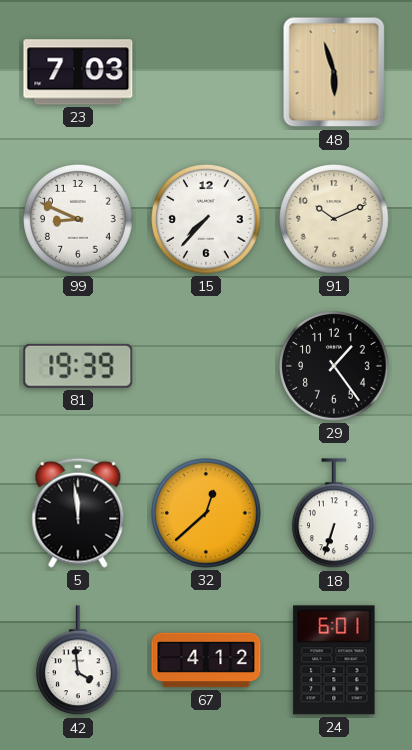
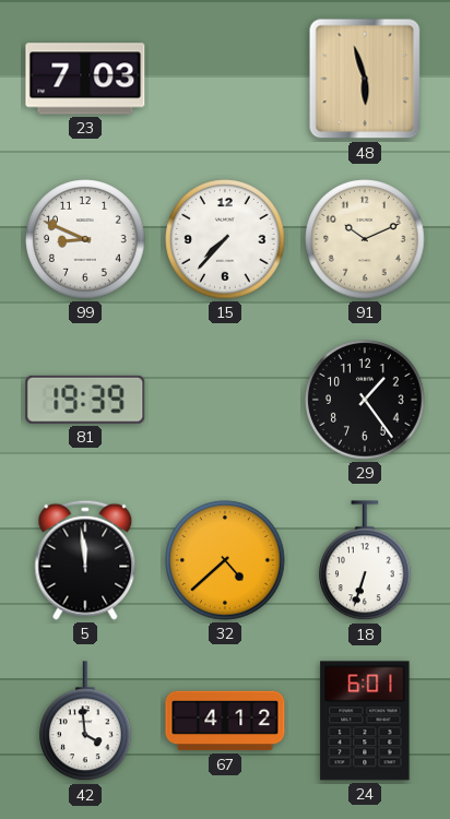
32: 12:38 -> 4:38 (225, 560)
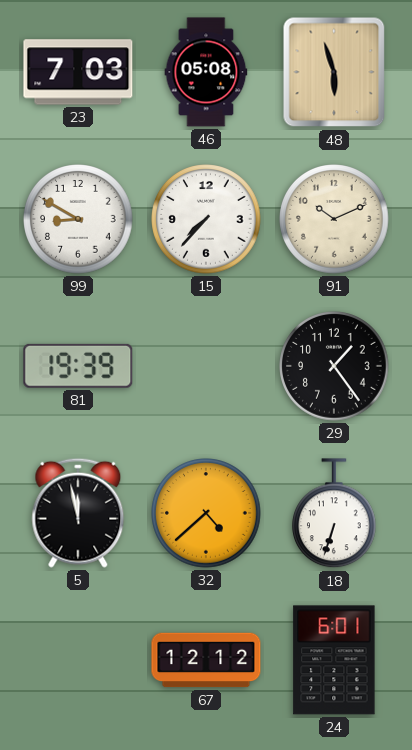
46: none -> 05:08 (206, 72)
99: 8:49 -> 8:50 (78, 219)
5: 11:59 -> 11:58 (78, 513)
42: 3:59 -> none (86, 722)
67: 4:12 -> 12:12 (206, 660)
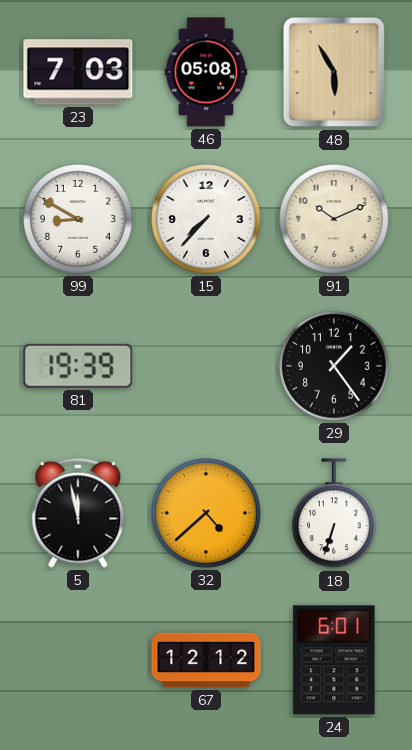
48: 5:57 -> 5:55 (334, 72)
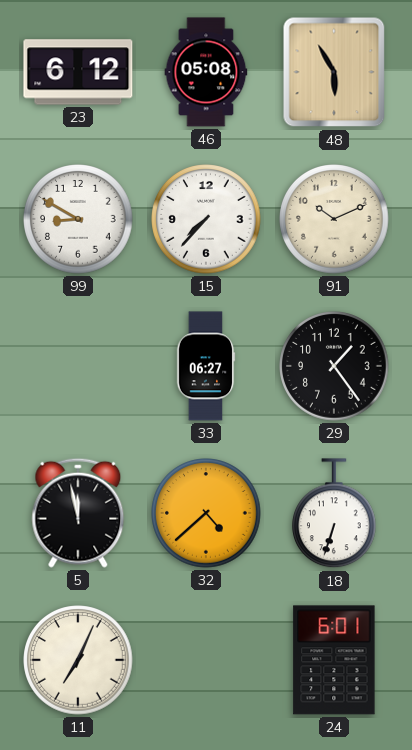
23: 7:03 -> 6:12 (78, 72)
81: 19:39 -> none (78, 366)
33: none -> 06:27 (206, 366)
11: none -> 7:04 (78, 660)
67: 12:12 -> none (206, 660)
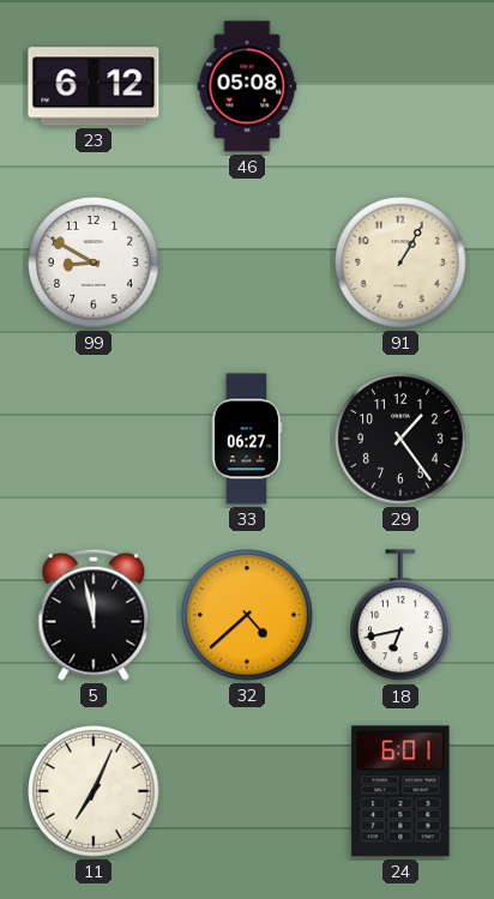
48: 5:55 -> none (334, 72)
15: 7:37 -> none (206, 219)
91: 10:11 -> 1:05 (400, 263)
18: 6:33 -> 6:43 (402, 616)
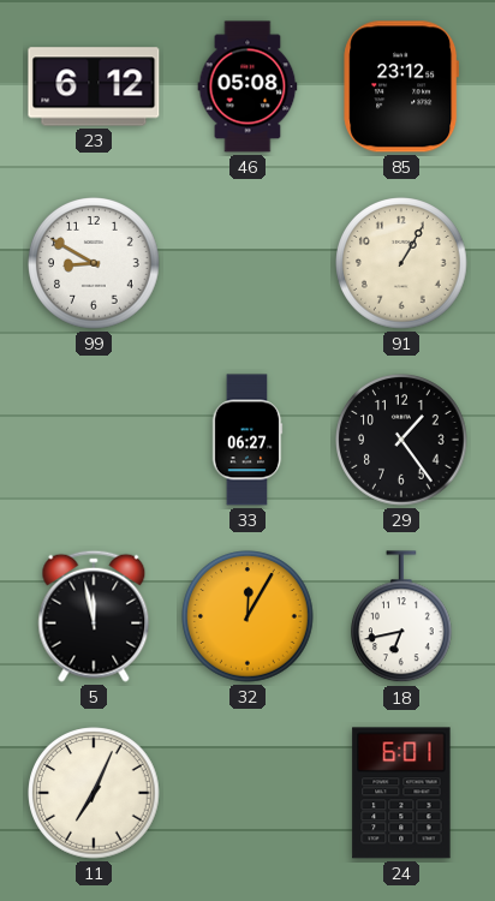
85: none -> 23:12 (401, 86)
32: 4:38 -> 12:05 (247, 616)
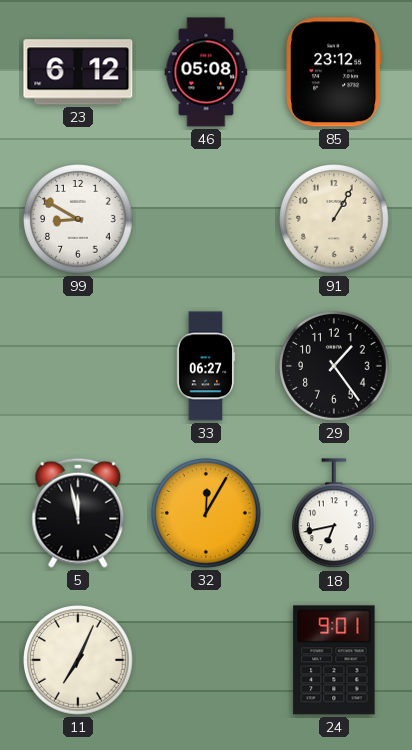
24: 6:01 -> 9:01 (334, 660)
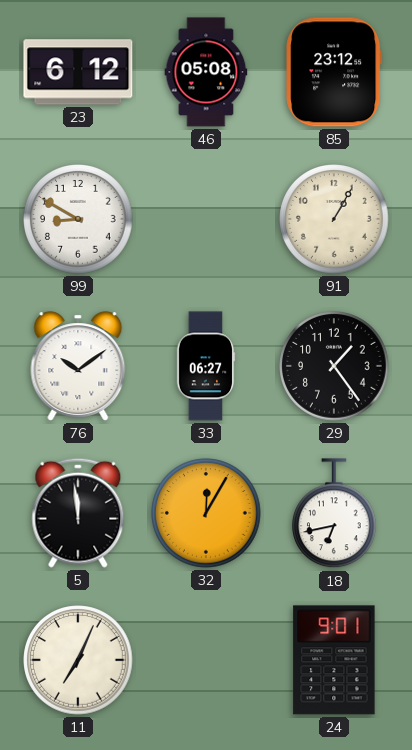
76: none -> 10:09 (78, 366)
5: 11:58 -> 11:59 (78, 513)
